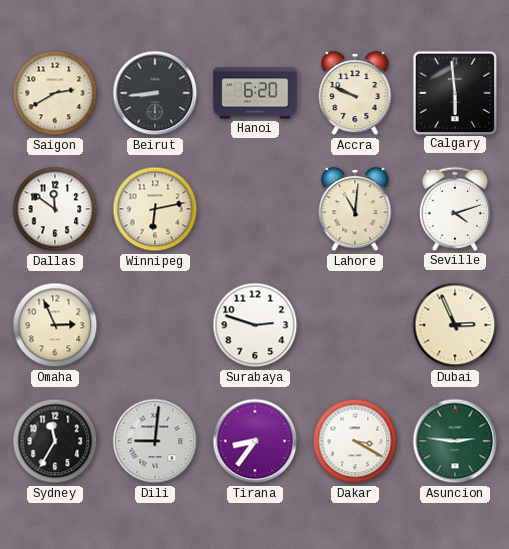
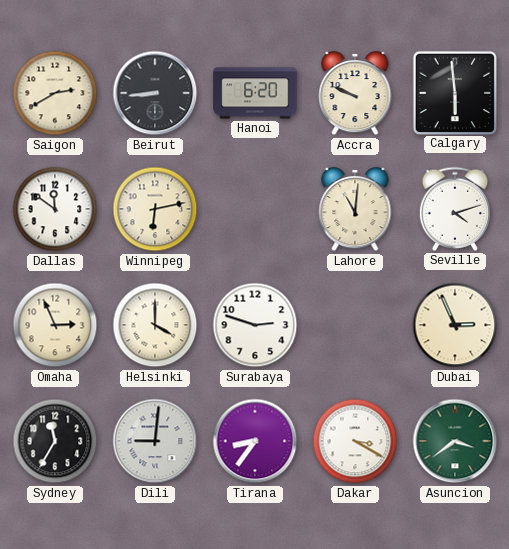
Helsinki: none -> 4:00 (155, 325)
Asuncion: 2:46 -> 3:39 (455, 441)
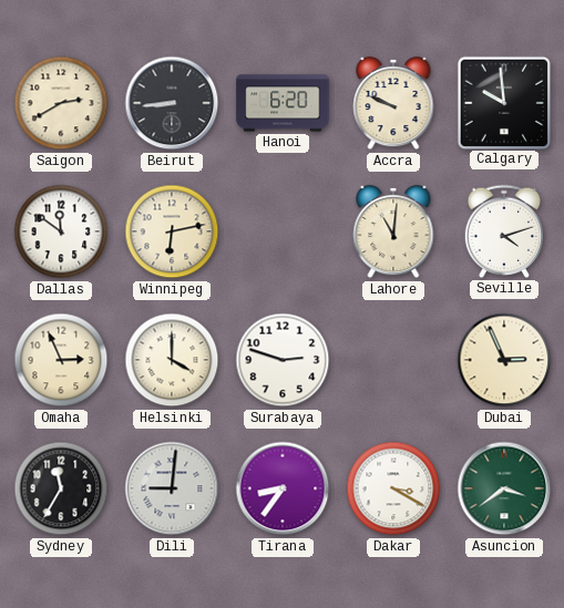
Calgary: 5:59 -> 9:59 (503, 102)
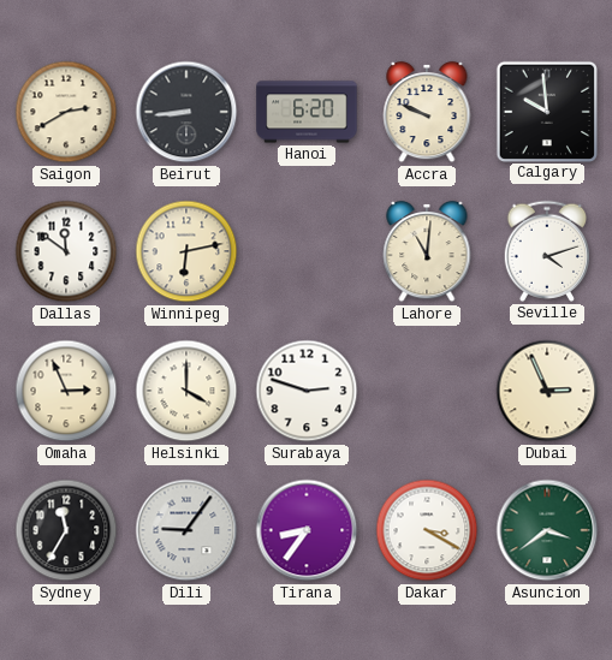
Dili: 9:01 -> 9:06 (186, 530)
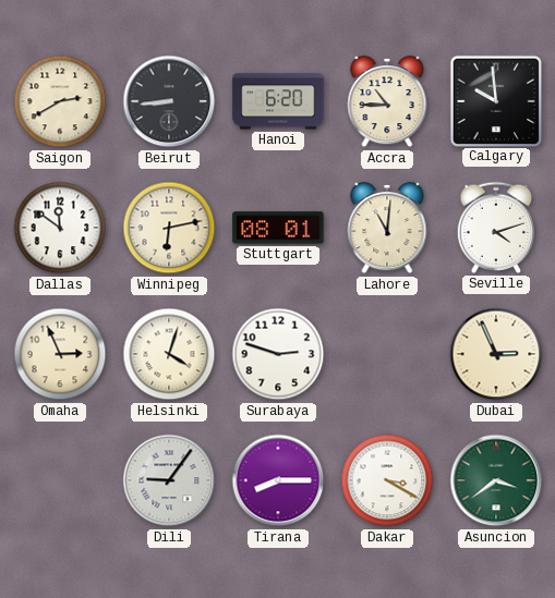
Accra: 9:49 -> 10:45 (387, 101)
Stuttgart: none -> 08:01 (278, 228)
Helsinki: 4:00 -> 4:03 (169, 354)
Sydney: 11:35 -> none (66, 530)
Tirana: 8:36 -> 8:15 (278, 480)
